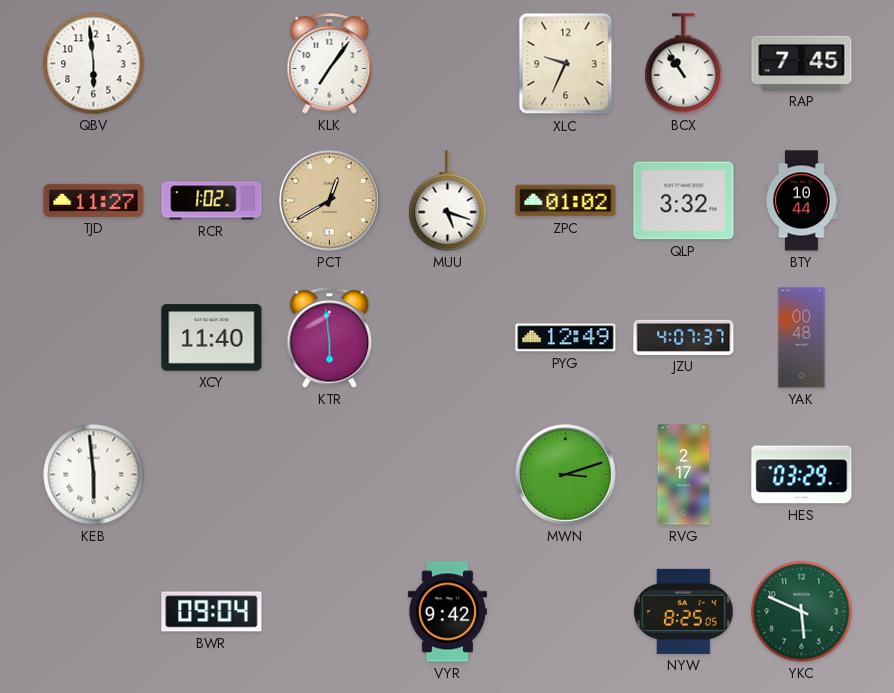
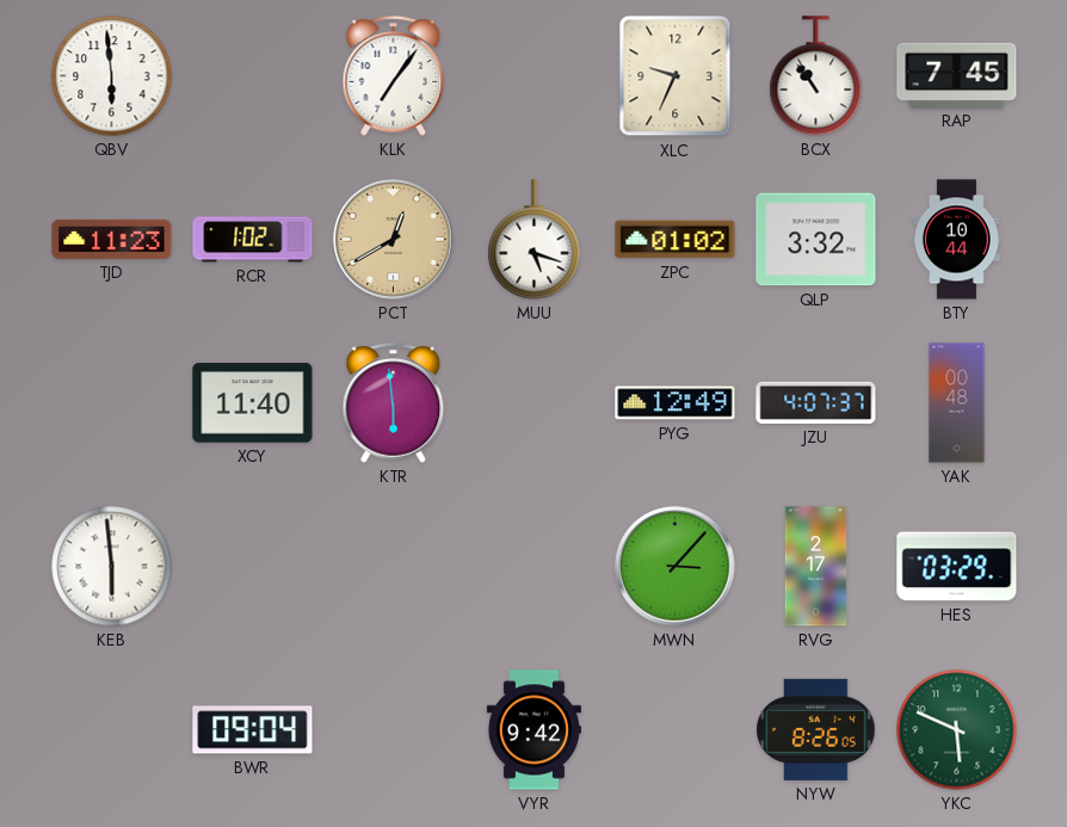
TJD: 11:27 -> 11:23 (112, 239)
MWN: 3:12 -> 3:07 (676, 567)
NYW: 8:25 -> 8:26 (816, 729)
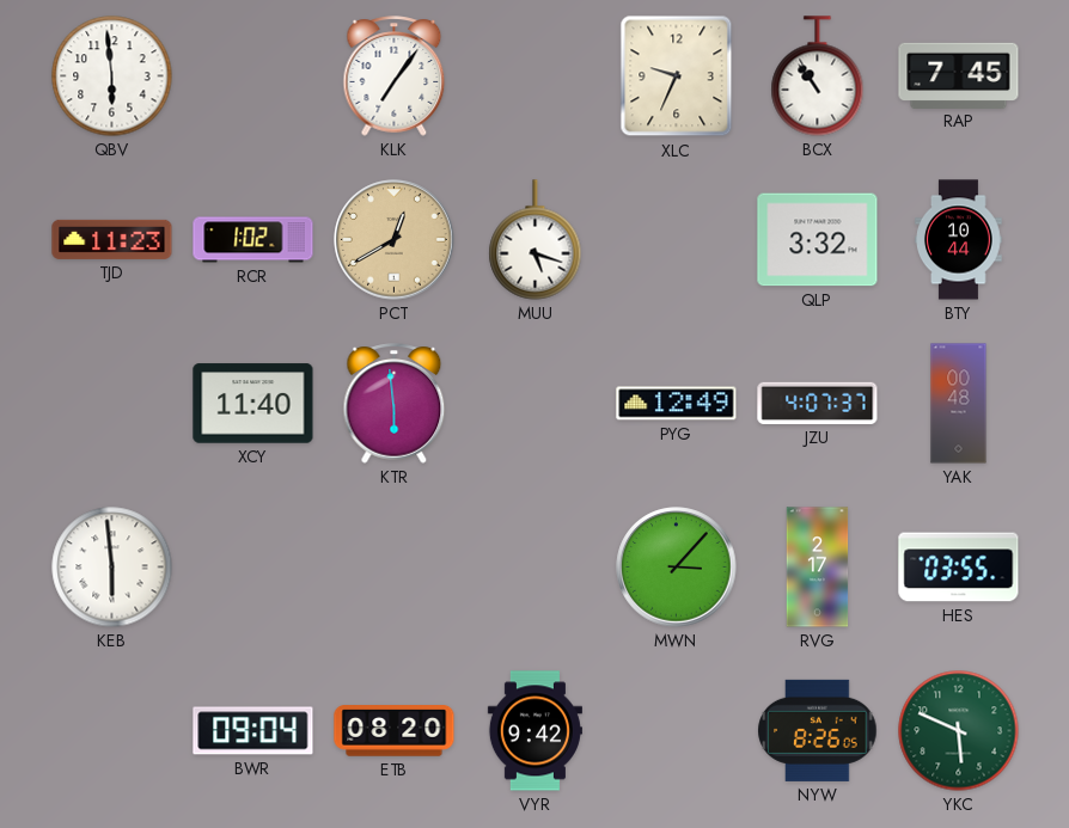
ZPC: 01:02 -> none (676, 240)
HES: 03:29 -> 03:55 (959, 568)
ETB: none -> 08:20 (395, 731)
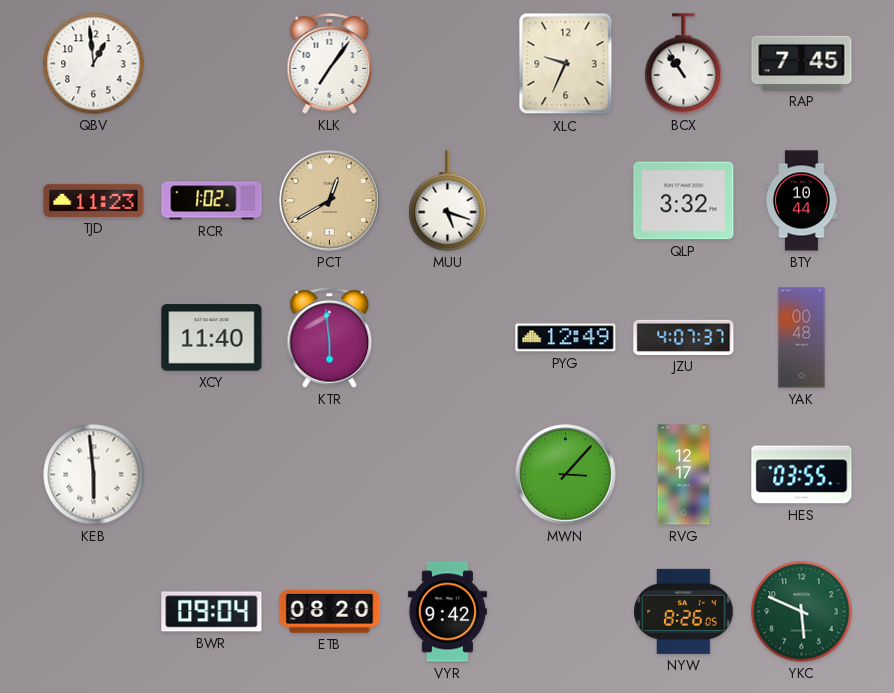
QBV: 5:59 -> 12:59 (94, 64)
RVG: 2:17 -> 12:17 (684, 475)
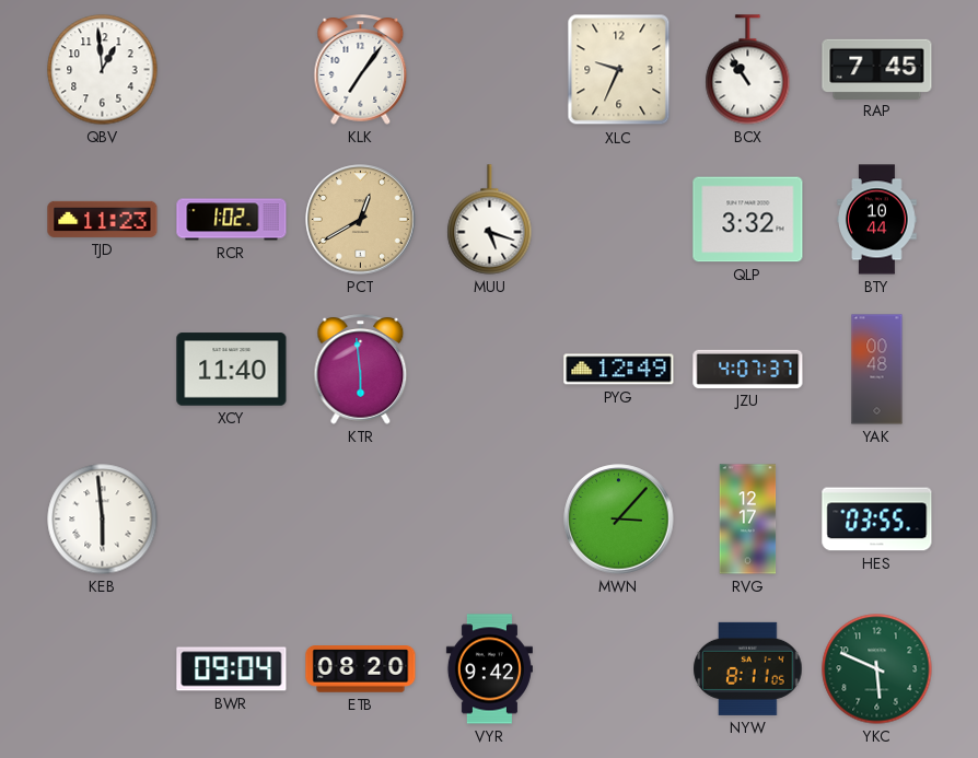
NYW: 8:26 -> 8:11 (748, 668)
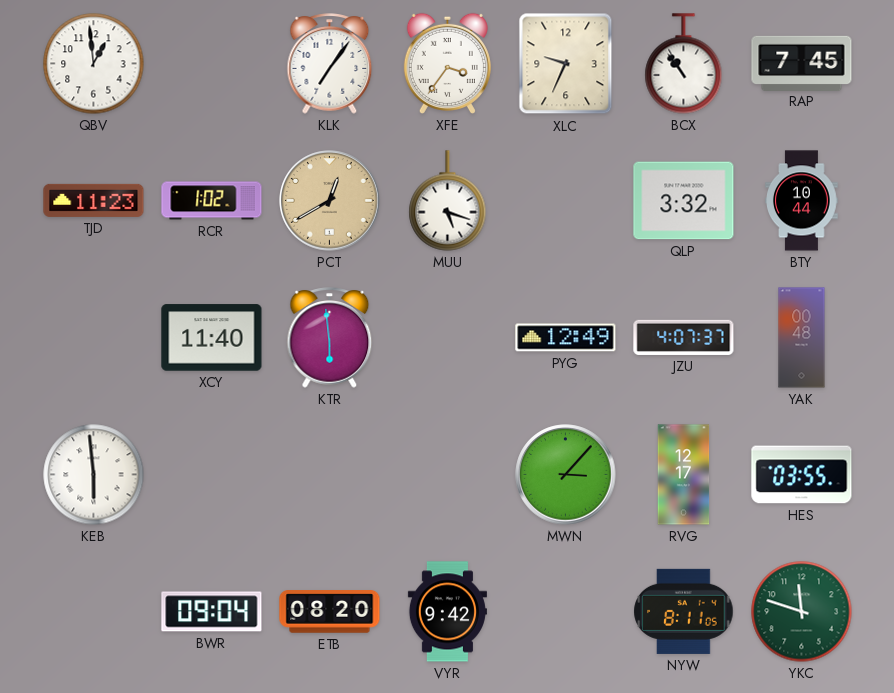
XFE: none -> 3:36 (447, 63)
YKC: 5:49 -> 11:48 (802, 612)
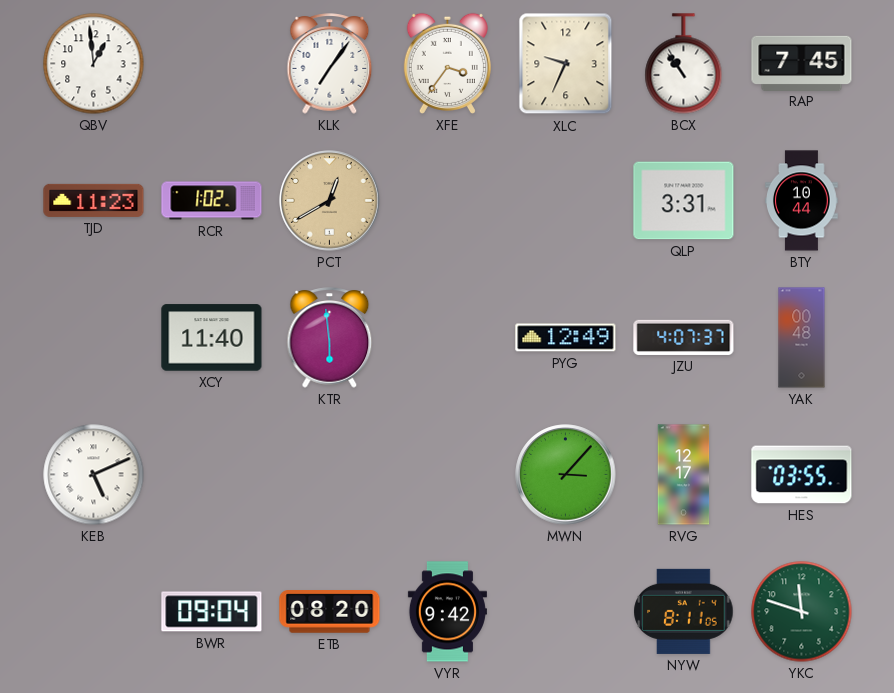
MUU: 5:18 -> none (448, 201)
QLP: 3:32 -> 3:31 (684, 201)
KEB: 5:59 -> 5:11 (94, 475)
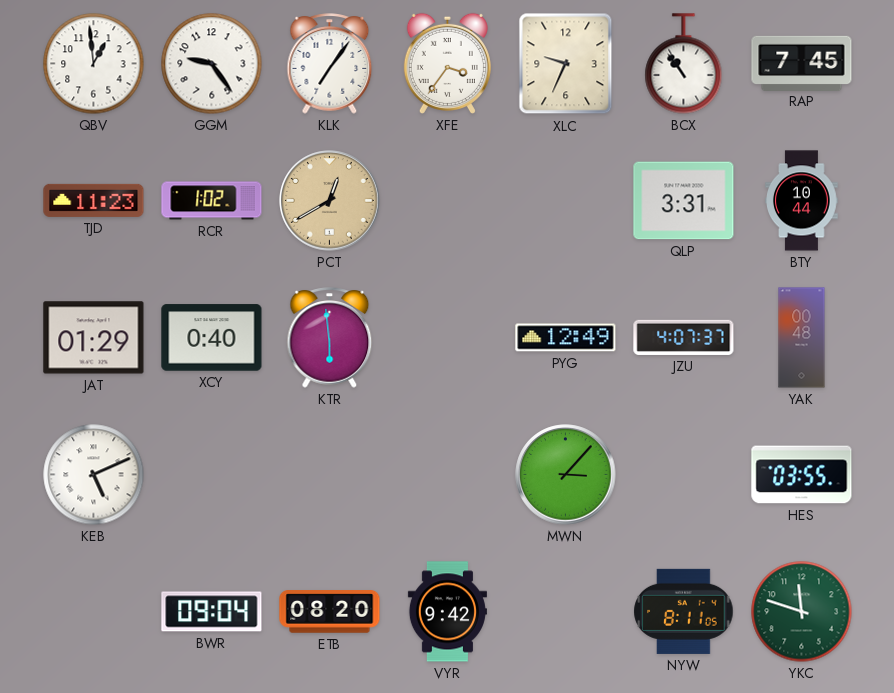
GGM: none -> 9:24 (212, 64)
JAT: none -> 01:29 (94, 338)
XCY: 11:40 -> 0:40 (212, 338)
RVG: 12:17 -> none (684, 475)
